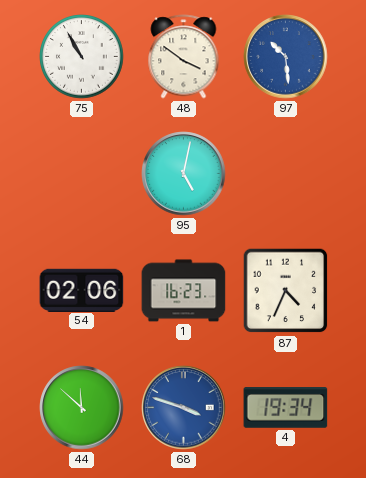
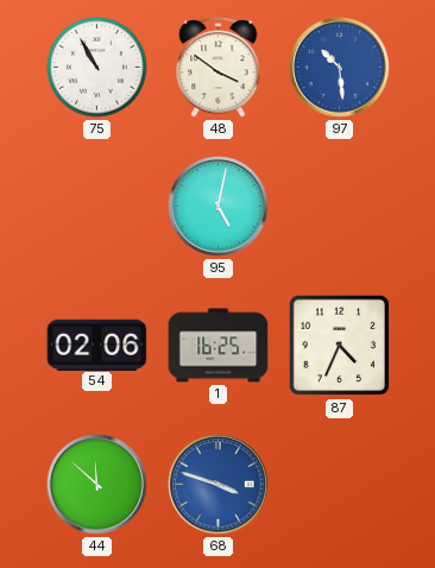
1: 16:23 -> 16:25 (219, 346)
4: 19:34 -> none (286, 408)
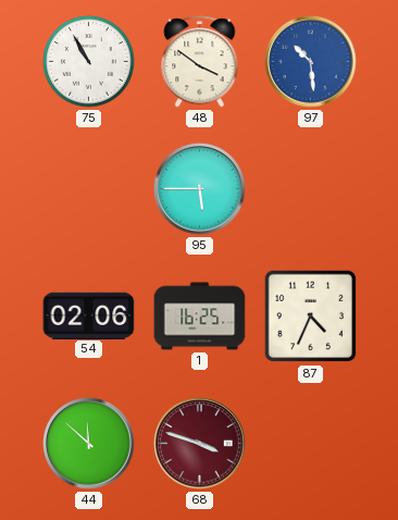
95: 5:02 -> 5:45 (200, 189)
68 dial: blue -> burgundy (200, 444)
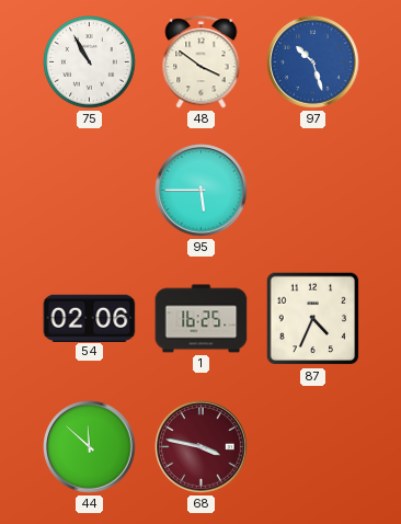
97: 10:29 -> 10:27 (313, 62)
68: 3:48 -> 3:47 (202, 447)
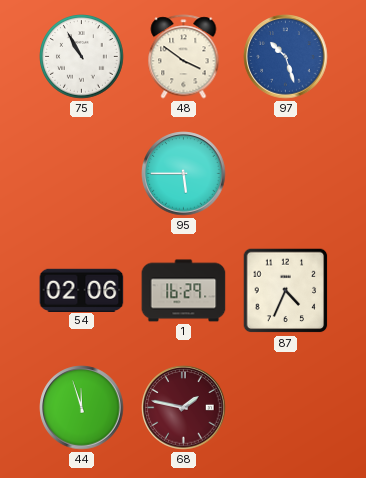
1: 16:25 -> 16:29 (184, 291)
44: 11:52 -> 11:57 (82, 408)
68: 3:47 -> 1:47 (184, 408)
